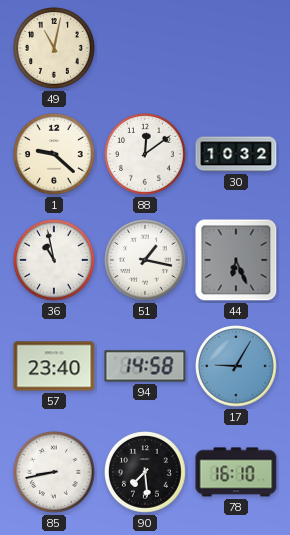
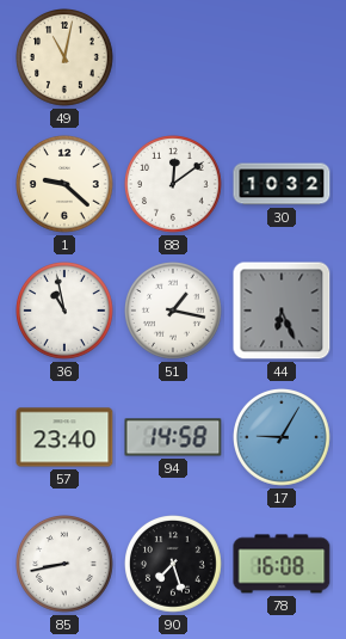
90: 7:29 -> 7:27 (174, 565)
78: 16:10 -> 16:08 (282, 564)
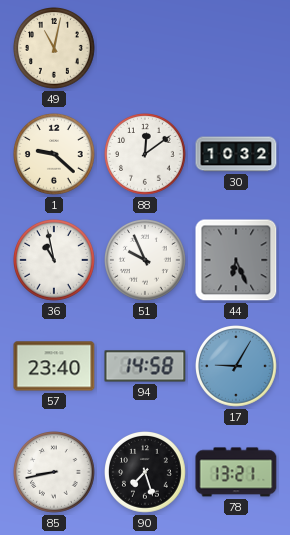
51: 1:17 -> 9:56 (146, 261)
78: 16:08 -> 13:21 (236, 472)
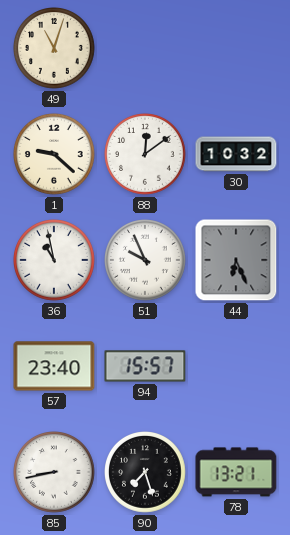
49: 11:02 -> 11:03 (55, 49)
94: 14:58 -> 15:57 (145, 366)
17: 9:05 -> none (237, 367)
